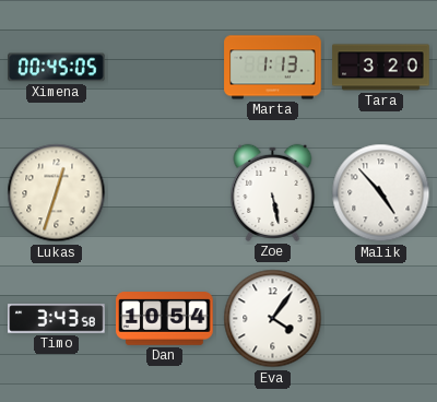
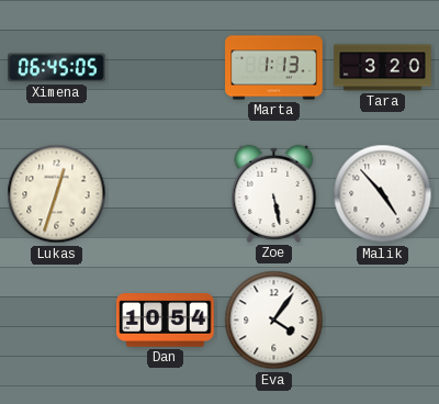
Ximena: 00:45 -> 06:45 (57, 68)
Timo: 3:43 -> none (57, 319)
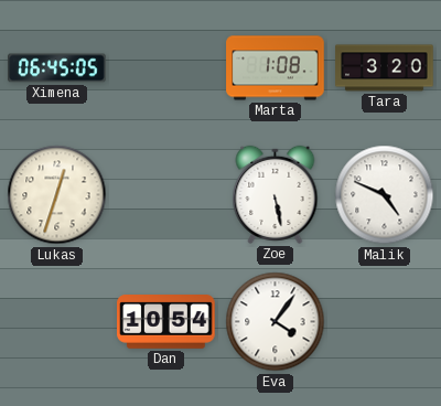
Marta: 1:13 -> 1:08 (276, 68)
Malik: 4:53 -> 4:49 (385, 195)
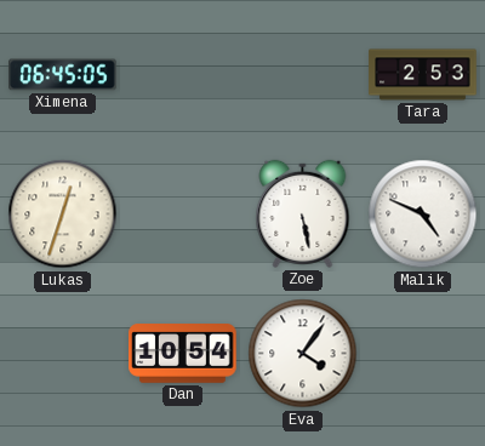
Marta: 1:08 -> none (276, 68)
Tara: 3:20 -> 2:53 (423, 75)
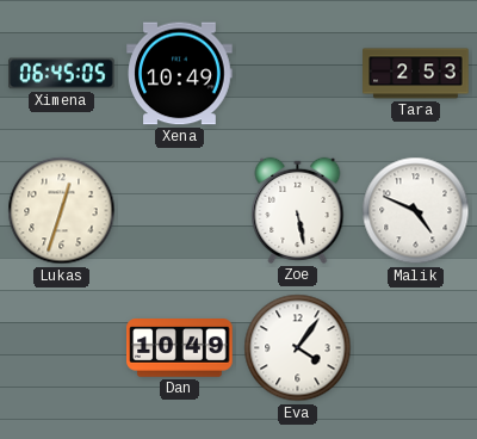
Xena: none -> 10:49 (180, 74)
Dan: 10:54 -> 10:49 (180, 348)
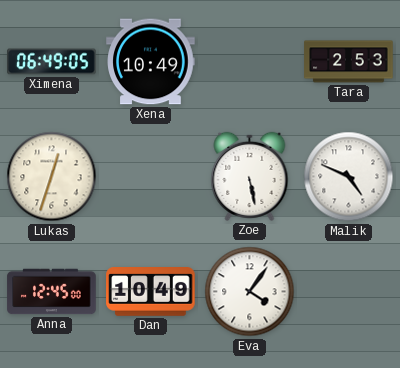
Ximena: 06:45 -> 06:49 (52, 62)
Anna: none -> 12:45 (52, 292)
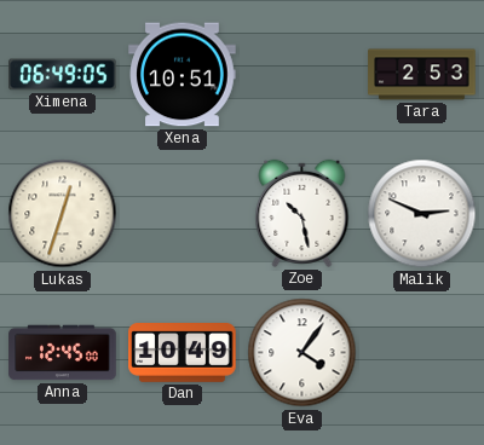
Xena: 10:49 -> 10:51 (183, 75)
Zoe: 5:28 -> 10:28 (302, 213)
Malik: 4:49 -> 2:49 (422, 214)
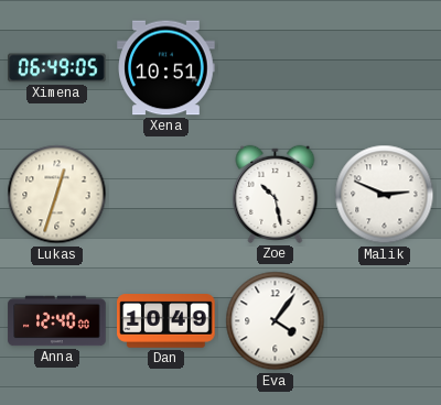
Tara: 2:53 -> none (422, 75)
Anna: 12:45 -> 12:40 (57, 321)
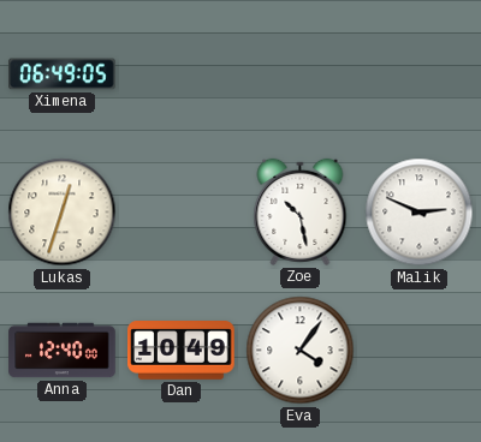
Xena: 10:51 -> none (166, 68)
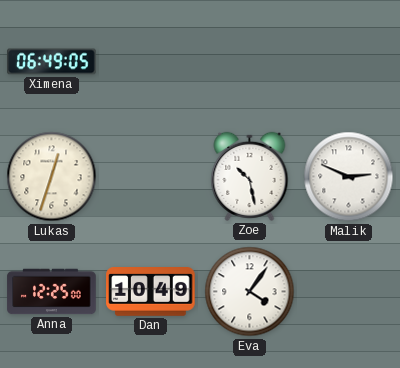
Anna: 12:40 -> 12:25 (52, 292)
